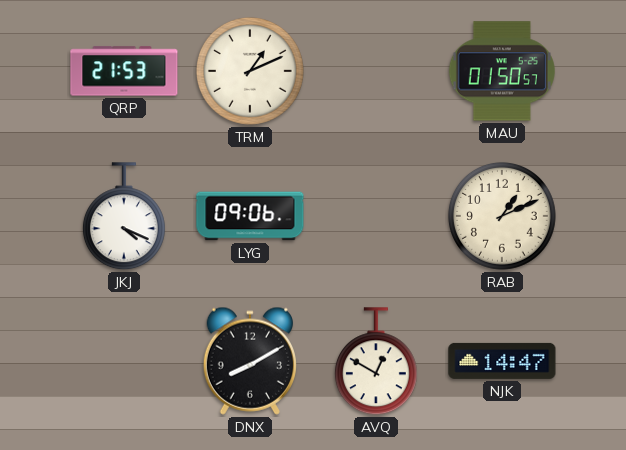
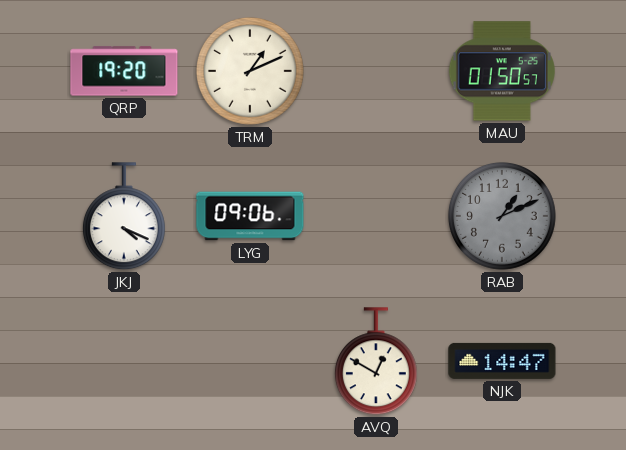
QRP: 21:53 -> 19:20 (124, 71)
RAB dial: cream -> grey (502, 216)
DNX: 8:10 -> none (250, 361)
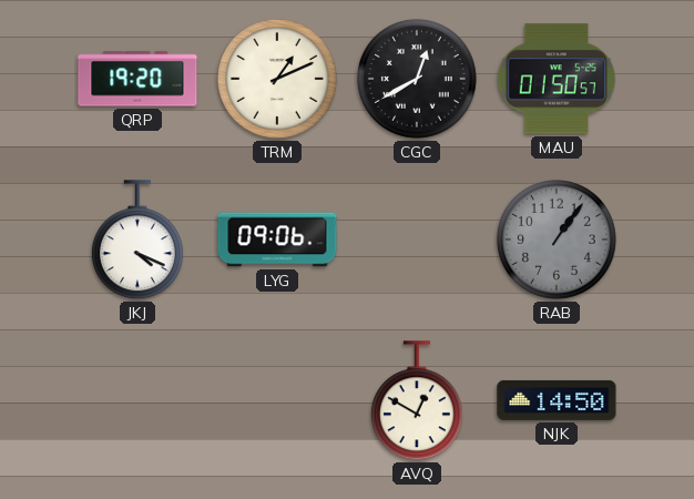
CGC: none -> 12:40 (417, 79)
RAB: 1:11 -> 1:06 (557, 240)
NJK: 14:47 -> 14:50 (557, 400)
